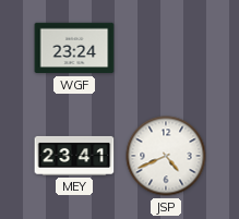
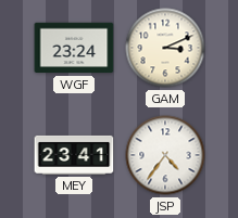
GAM: none -> 3:11 (165, 48)
JSP: 4:41 -> 4:36 (165, 155)
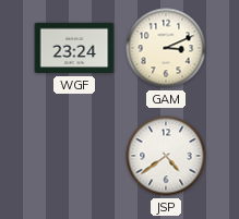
MEY: 23:41 -> none (74, 155)
JSP: 4:36 -> 4:39 (166, 156)
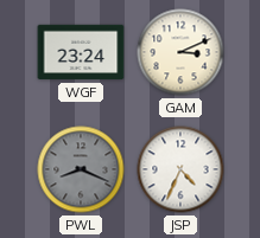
PWL: none -> 8:19 (81, 169)
JSP: 4:39 -> 4:34 (180, 169)
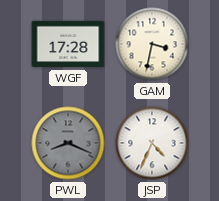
WGF: 23:24 -> 17:28 (68, 44)
GAM: 3:11 -> 3:32 (152, 44)
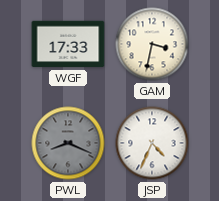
WGF: 17:28 -> 17:33 (68, 44)
